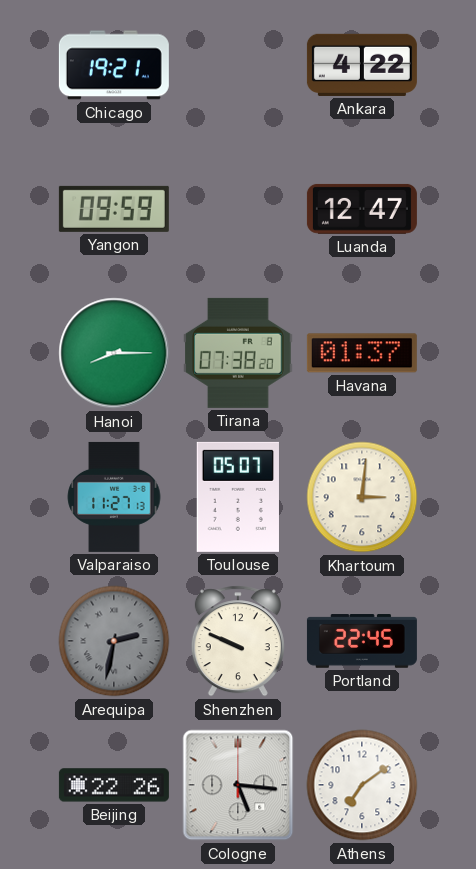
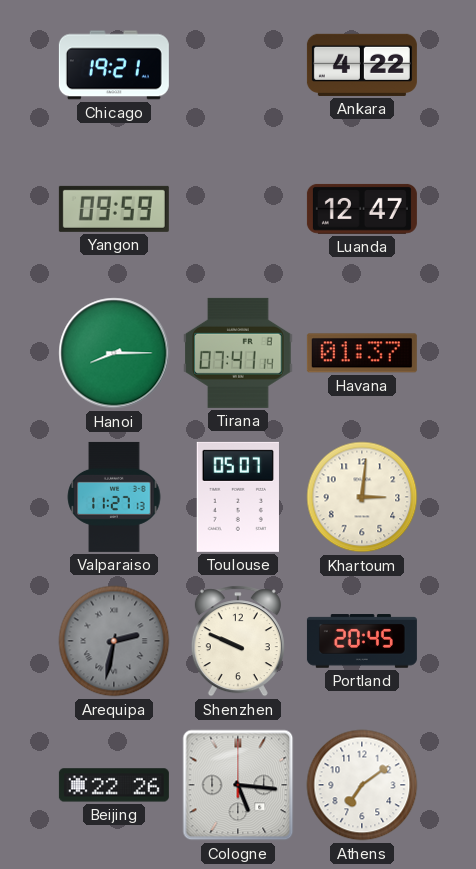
Tirana: 07:38 -> 07:41 (238, 353)
Portland: 22:45 -> 20:45 (362, 641)
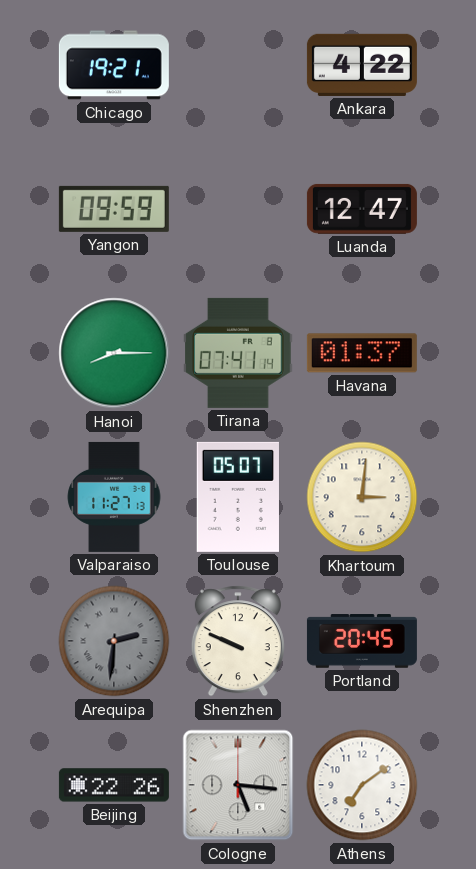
Arequipa: 2:32 -> 2:31 (114, 641)
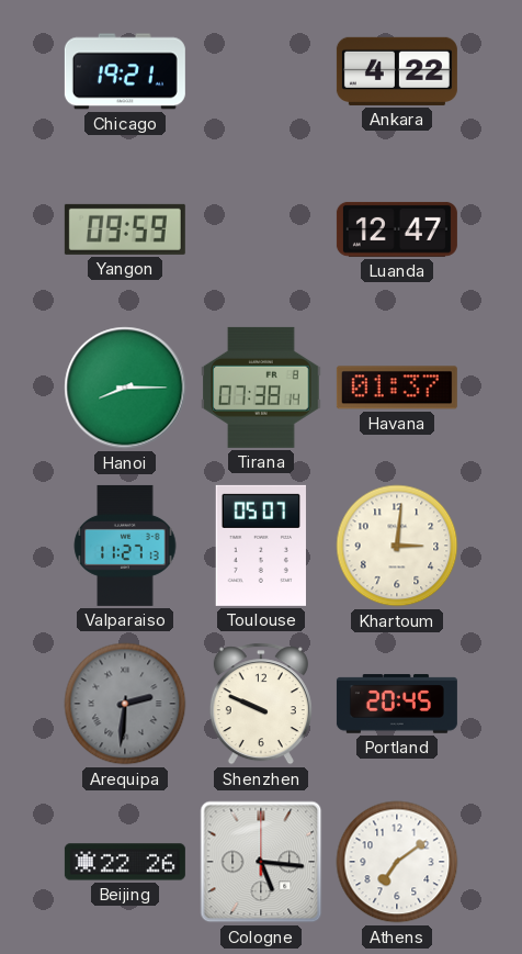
Tirana: 07:41 -> 07:38 (261, 388)
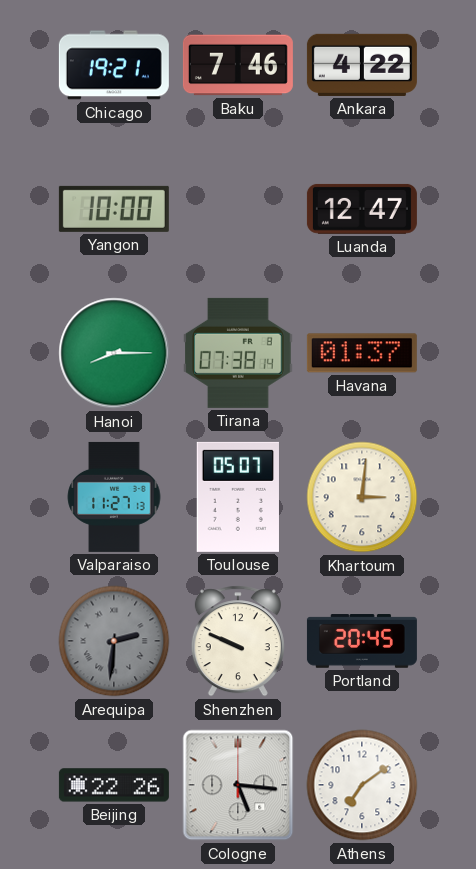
Baku: none -> 7:46 (238, 65)
Yangon: 09:59 -> 10:00 (114, 209)
